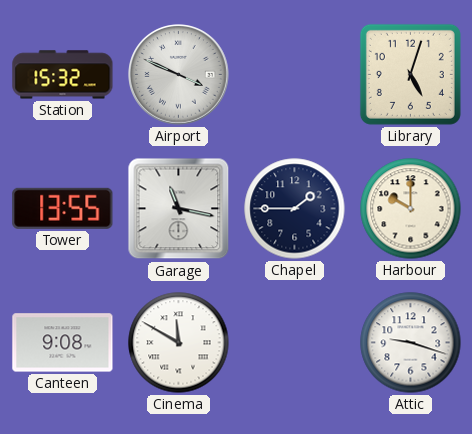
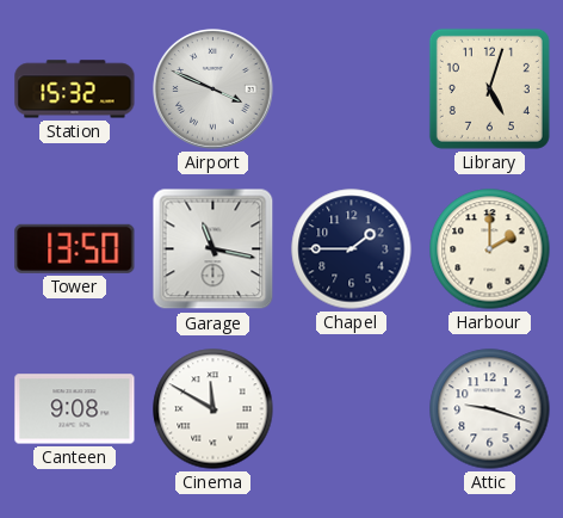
Tower: 13:55 -> 13:50 (75, 248)
Harbour: 10:00 -> 2:00 (490, 249)
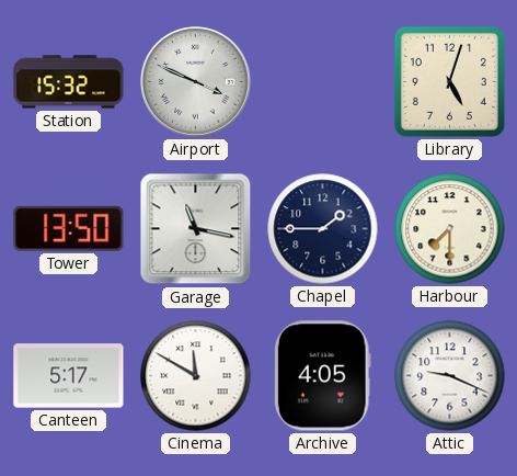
Harbour: 2:00 -> 7:30 (450, 229)
Canteen: 9:08 -> 5:17 (69, 376)
Archive: none -> 4:05 (322, 376)
Attic: 9:18 -> 9:19 (450, 376)
